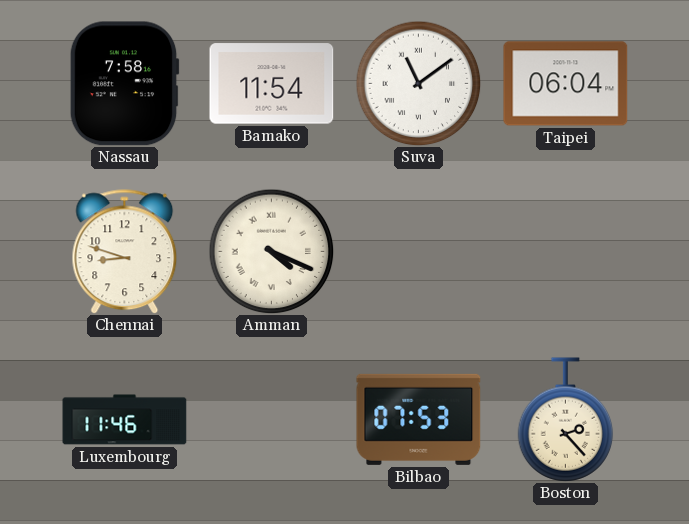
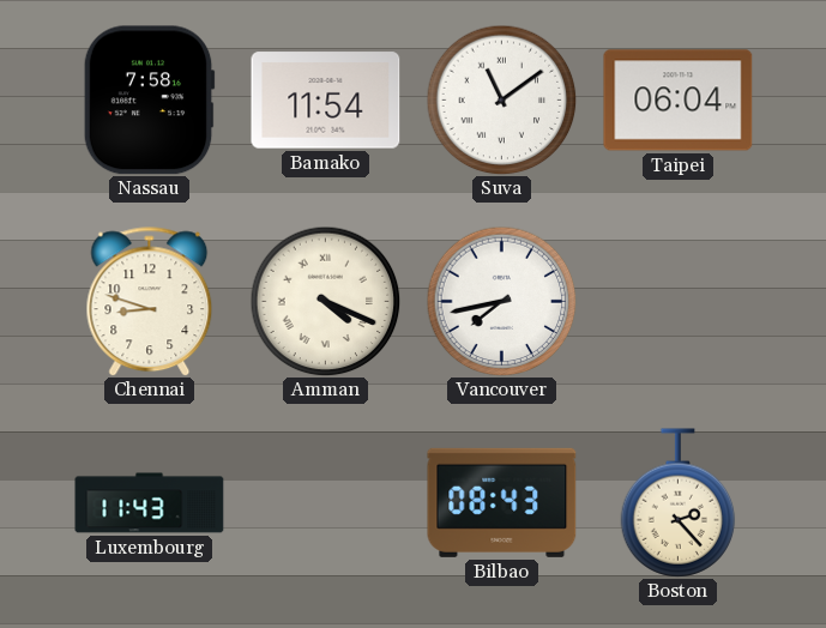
Vancouver: none -> 7:43 (501, 301)
Luxembourg: 11:46 -> 11:43 (150, 503)
Bilbao: 07:53 -> 08:43 (502, 502)
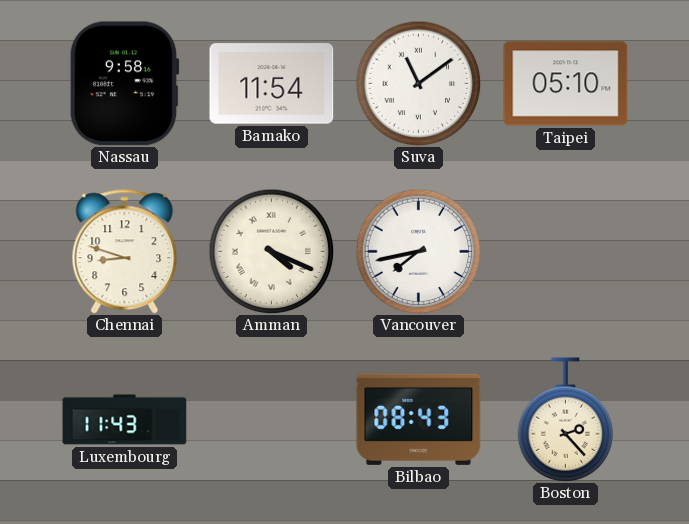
Nassau: 7:58 -> 9:58 (124, 84)
Taipei: 06:04 -> 05:10 (566, 84)
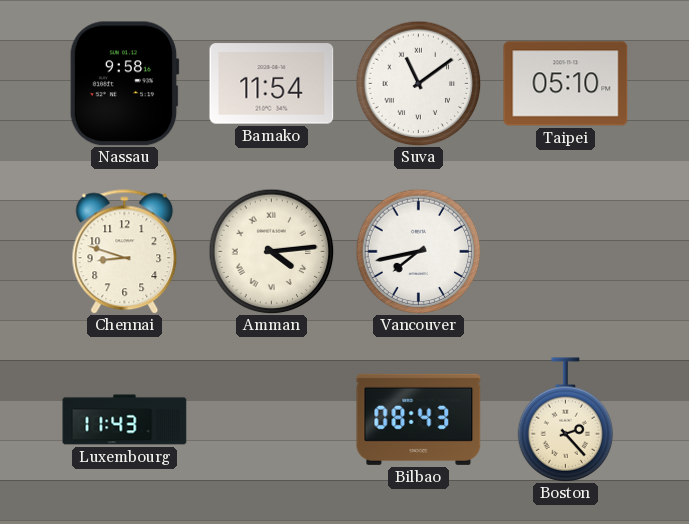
Amman: 4:19 -> 4:14 (271, 251)
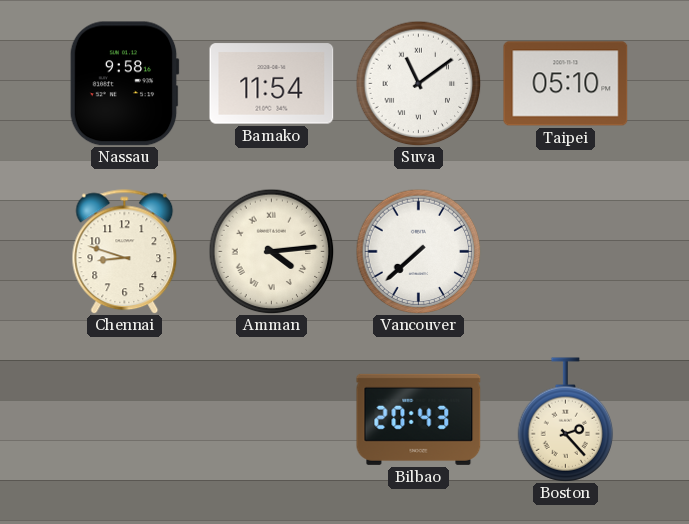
Vancouver: 7:43 -> 7:38 (418, 251)
Luxembourg: 11:43 -> none (125, 420)
Bilbao: 08:43 -> 20:43 (419, 419)
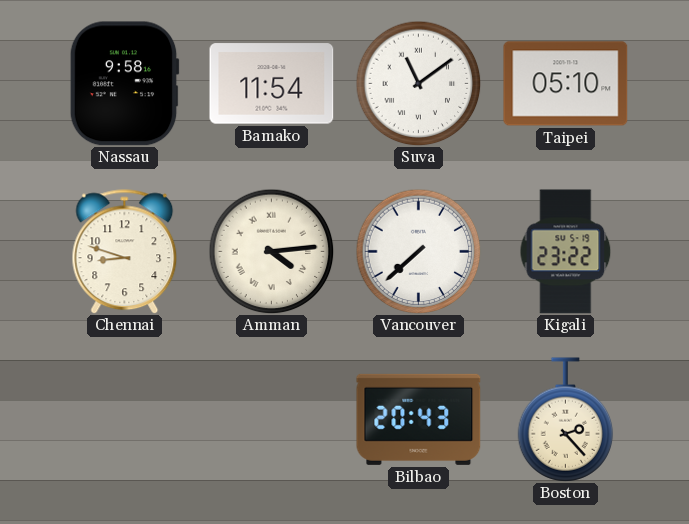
Kigali: none -> 23:22 (566, 252)
